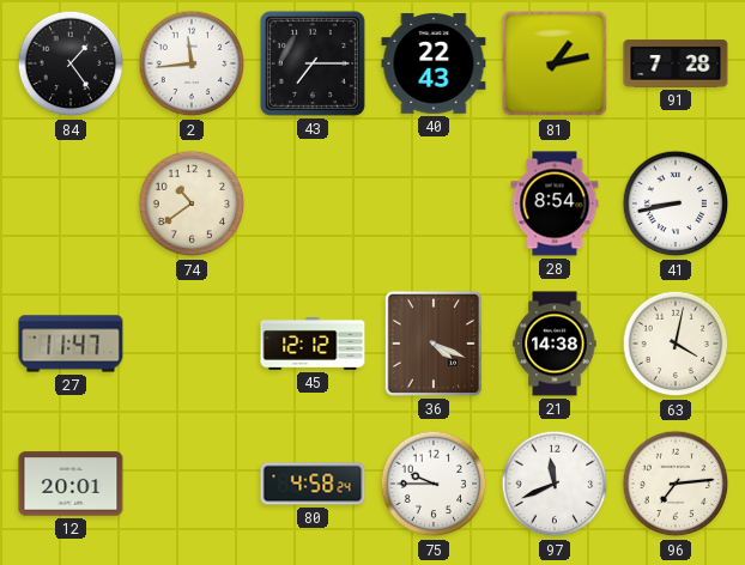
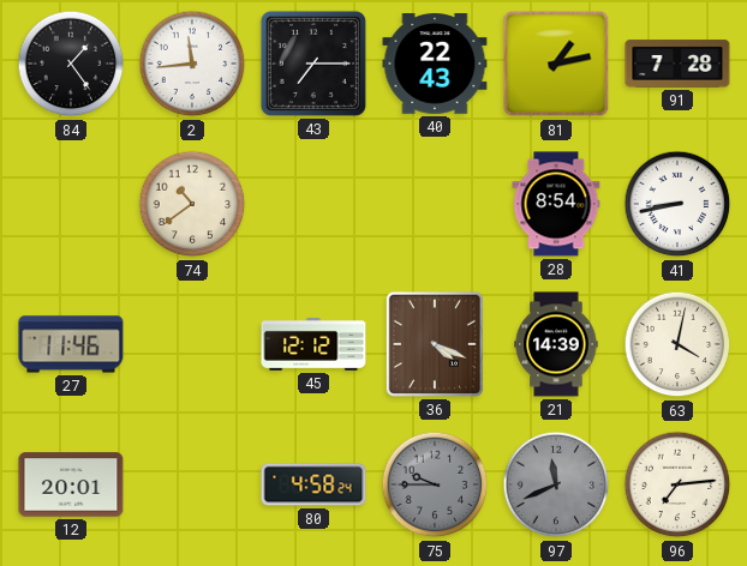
27: 11:47 -> 11:46 (71, 344)
21: 14:38 -> 14:39 (556, 344)
75 dial: white -> grey (435, 484)
97 dial: white -> grey (556, 484)
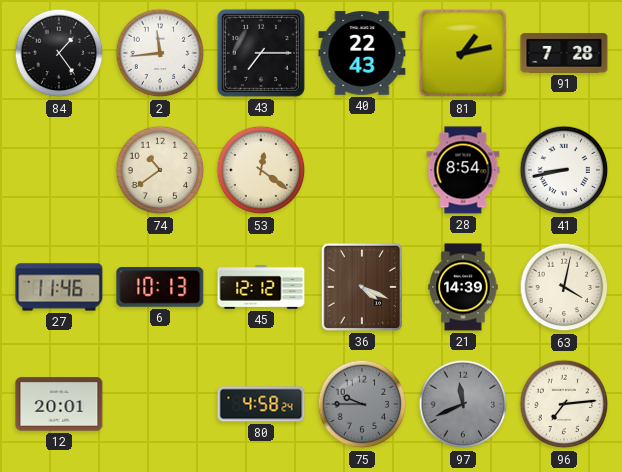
53: none -> 12:21 (261, 170)
6: none -> 10:13 (160, 288)
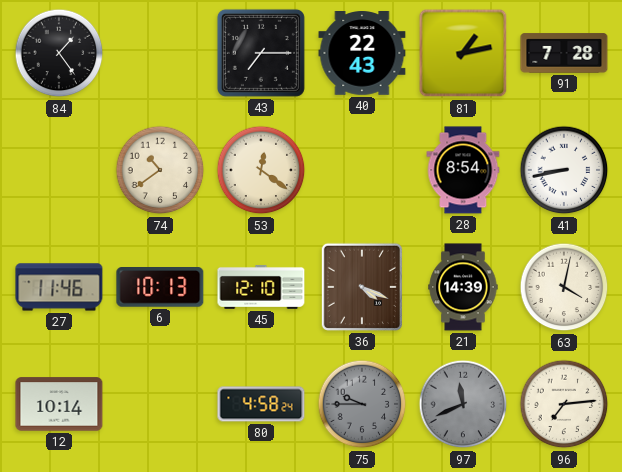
2: 11:44 -> none (160, 53)
45: 12:12 -> 12:10 (261, 287)
12: 20:01 -> 10:14 (59, 404)
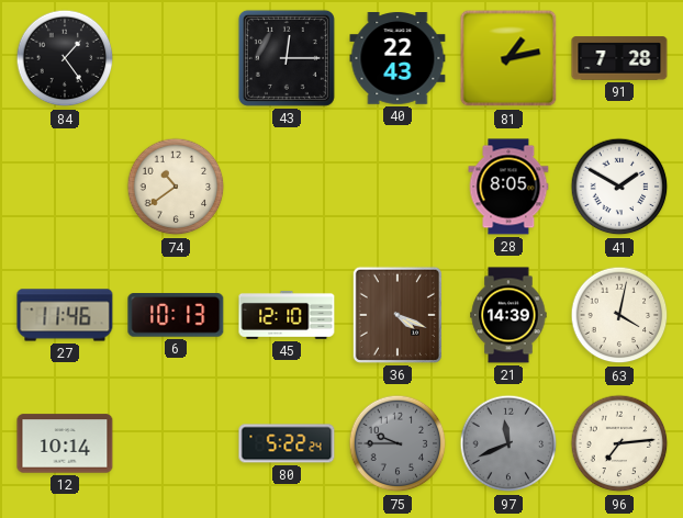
43: 7:15 -> 12:15 (287, 58)
53: 12:21 -> none (261, 170)
28: 8:54 -> 8:05 (508, 187)
41: 8:43 -> 1:50 (619, 187)
80: 4:58 -> 5:22 (287, 443)
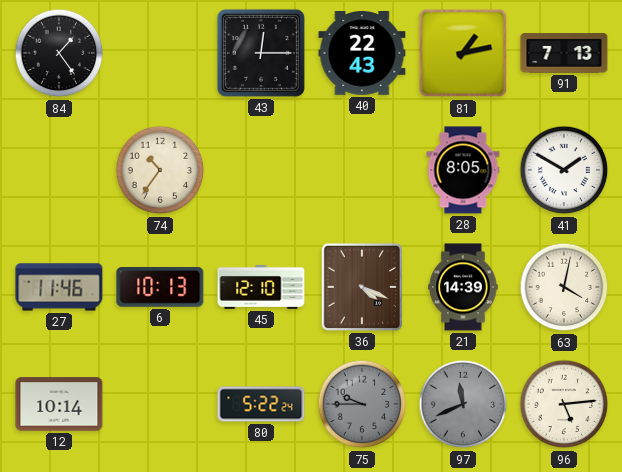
91: 7:28 -> 7:13 (564, 53)
74: 10:39 -> 10:36 (160, 170)
96: 7:14 -> 5:14 (564, 404)
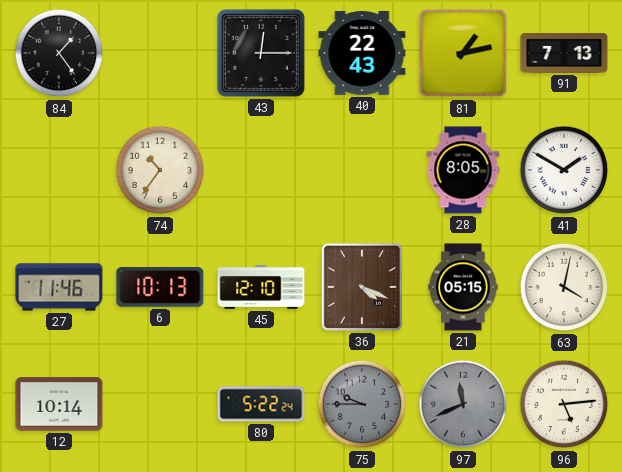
21: 14:39 -> 05:15 (463, 287)
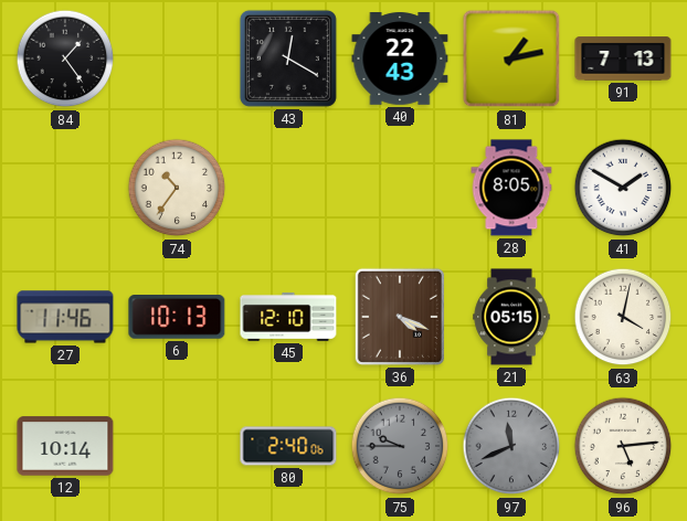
43: 12:15 -> 12:20 (288, 59)
80: 5:22 -> 2:40 (288, 446)
